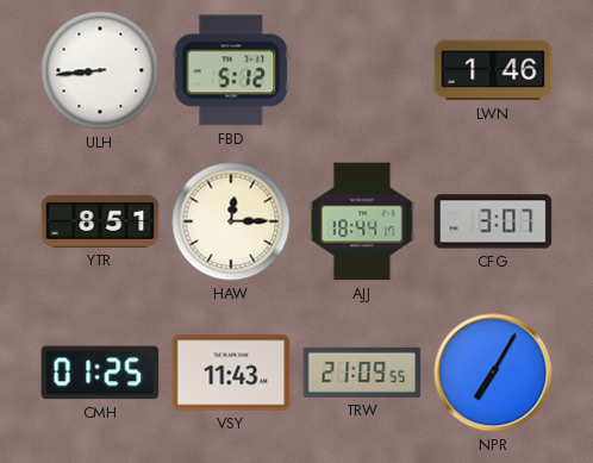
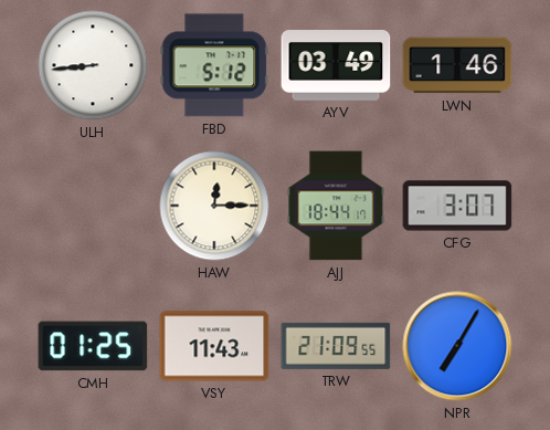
AYV: none -> 03:49 (336, 66)
YTR: 8:51 -> none (100, 221)
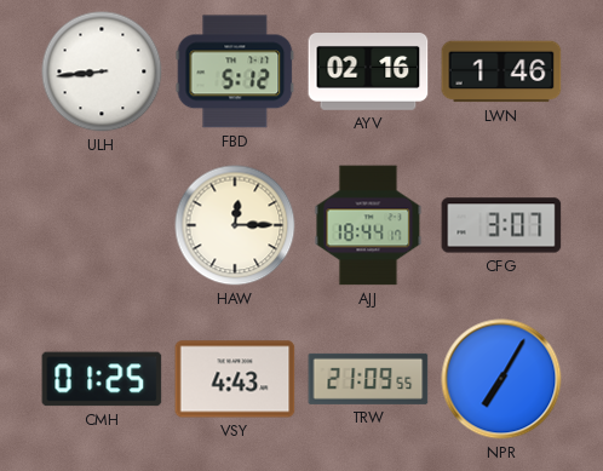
AYV: 03:49 -> 02:16 (368, 73)
VSY: 11:43 -> 4:43 (235, 379)
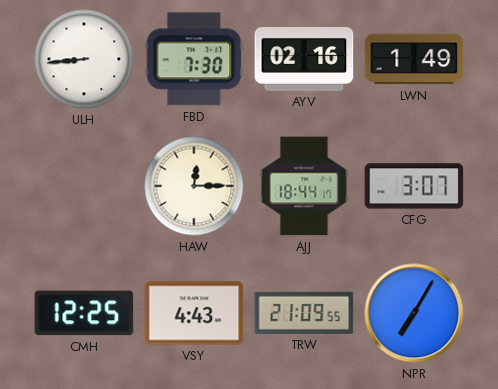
FBD: 5:12 -> 7:30 (194, 59)
LWN: 1:46 -> 1:49 (414, 59)
CMH: 01:25 -> 12:25 (84, 313)
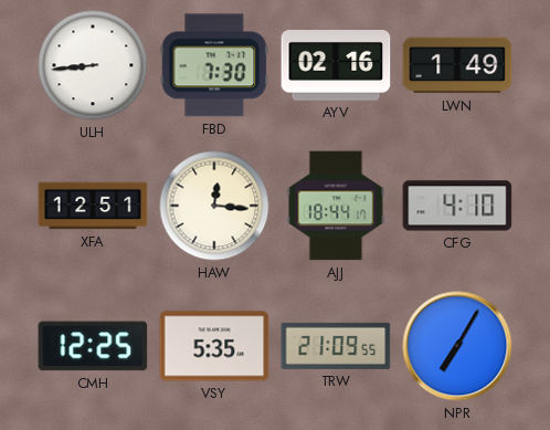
XFA: none -> 12:51 (93, 206)
HAW: 12:15 -> 12:16 (214, 206)
CFG: 3:07 -> 4:10 (457, 206)
VSY: 4:43 -> 5:35 (214, 346)
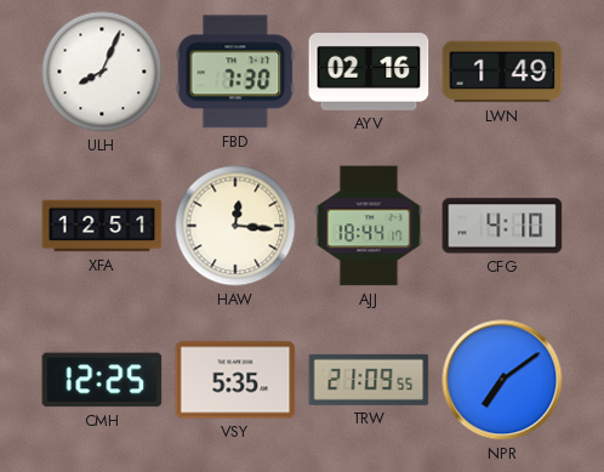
ULH: 8:44 -> 8:04 (102, 72)
NPR: 7:05 -> 7:09 (502, 380)
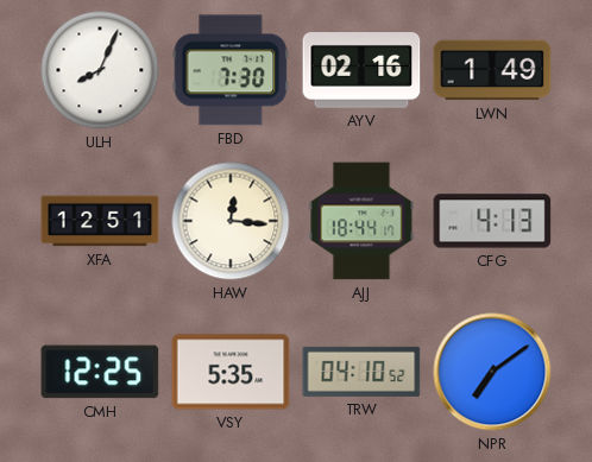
CFG: 4:10 -> 4:13 (492, 221)
TRW: 21:09 -> 04:10 (361, 372)
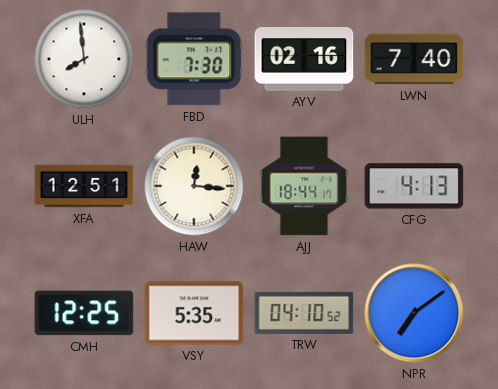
ULH: 8:04 -> 7:59 (84, 59)
LWN: 1:49 -> 7:40 (414, 59)
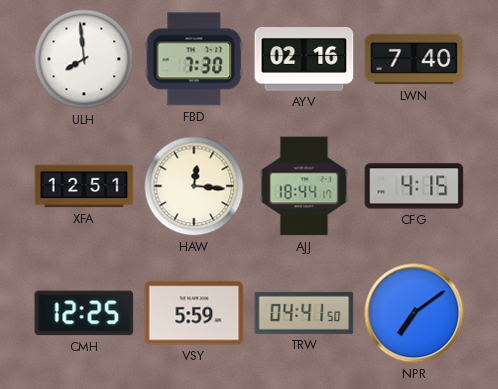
CFG: 4:13 -> 4:15 (414, 186)
VSY: 5:35 -> 5:59 (194, 313)
TRW: 04:10 -> 04:41 (304, 313)
